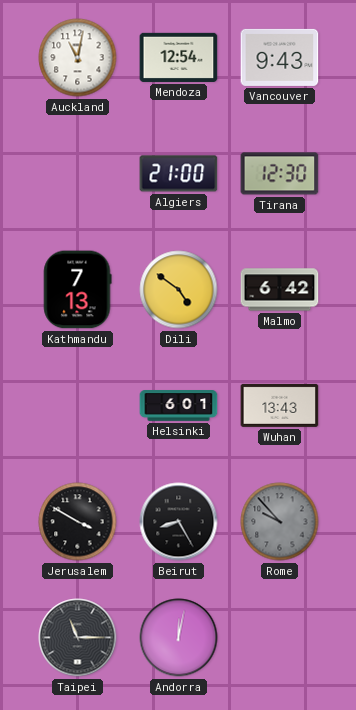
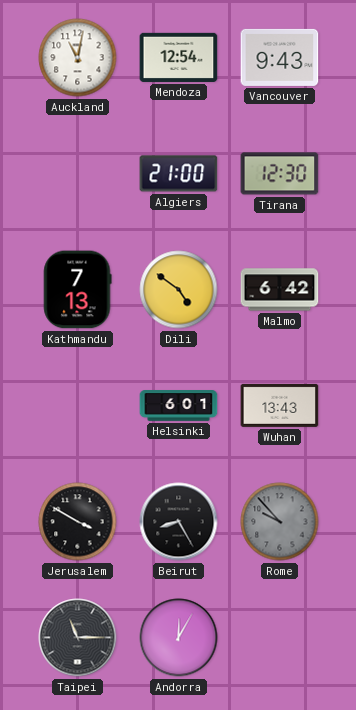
Andorra: 12:02 -> 12:05 (179, 638)
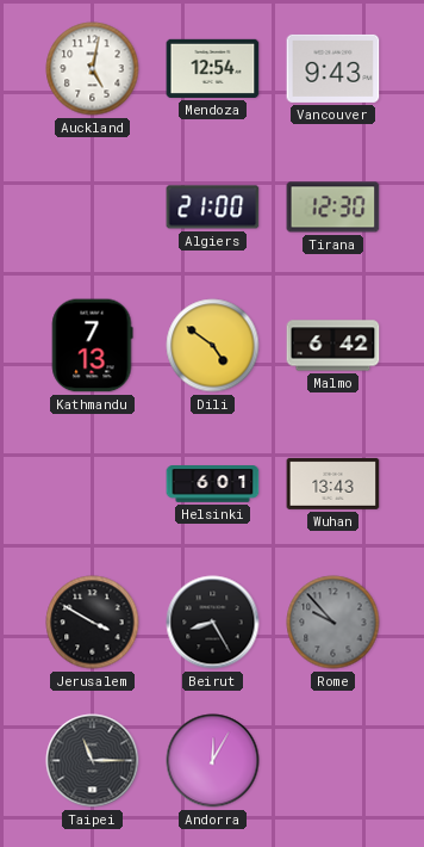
Auckland: 11:02 -> 5:02 (93, 69)
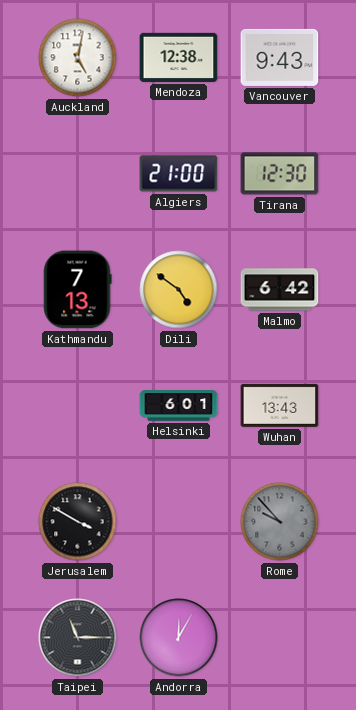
Mendoza: 12:54 -> 12:38 (179, 57)
Beirut: 8:25 -> none (213, 623)
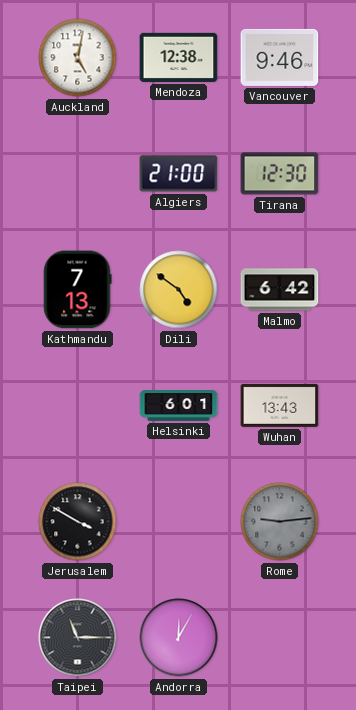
Vancouver: 9:43 -> 9:46 (280, 57)
Rome: 9:53 -> 9:14 (280, 522)
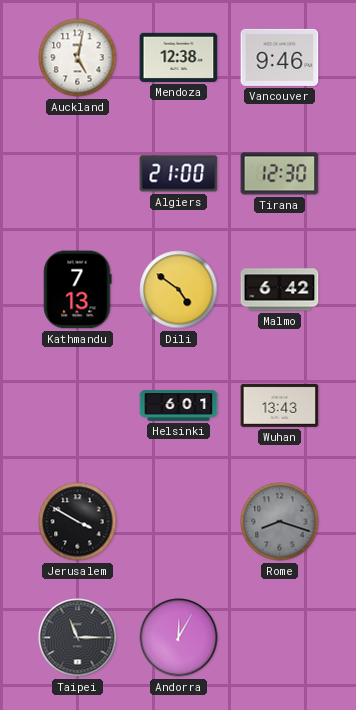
Rome: 9:14 -> 8:18 (280, 522)
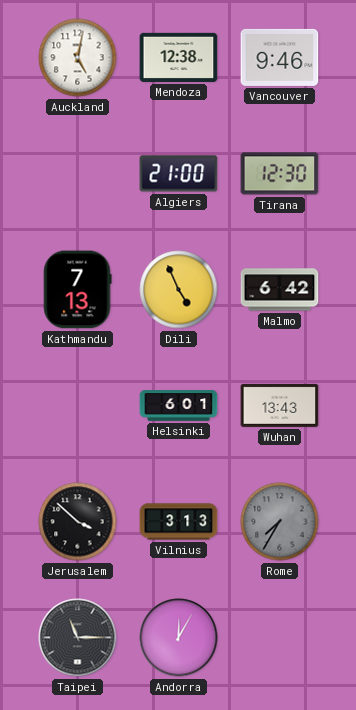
Dili: 4:51 -> 4:56 (179, 290)
Jerusalem: 3:50 -> 3:52 (78, 522)
Vilnius: none -> 3:13 (179, 522)
Rome: 8:18 -> 7:35 (280, 522)
